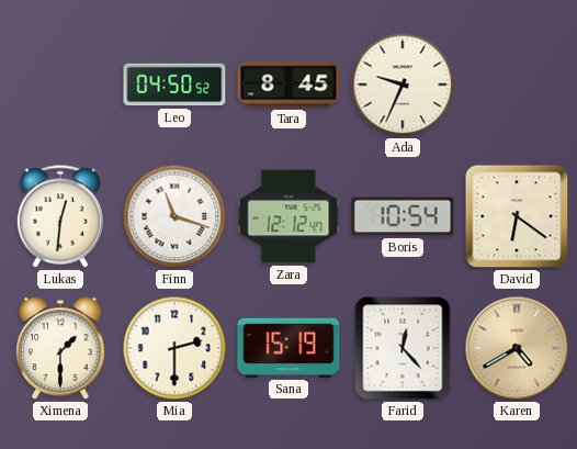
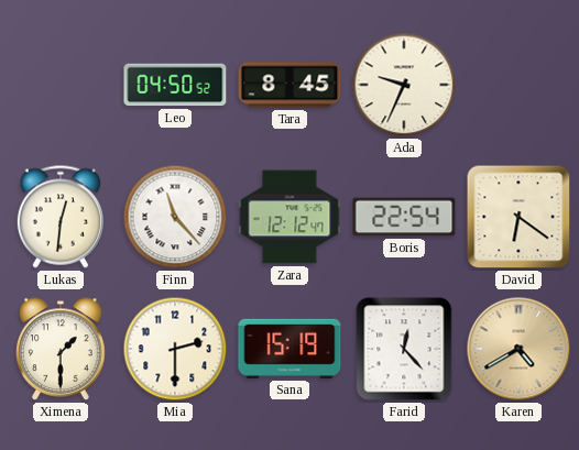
Finn: 11:18 -> 11:23 (175, 217)
Boris: 10:54 -> 22:54 (404, 217)
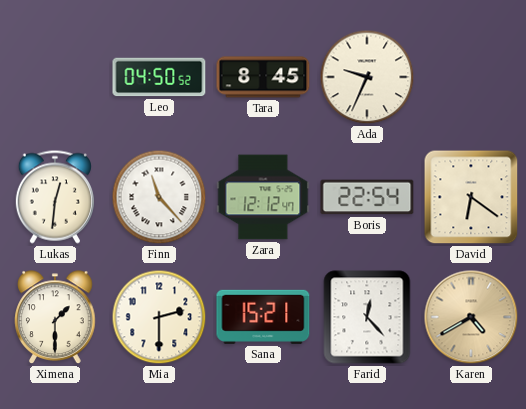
Sana: 15:19 -> 15:21 (263, 317)
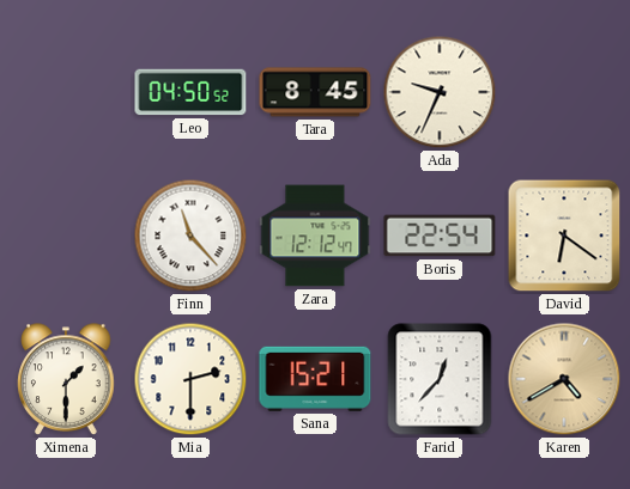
Lukas: 12:31 -> none (55, 197)
Farid: 12:23 -> 12:37 (440, 379)
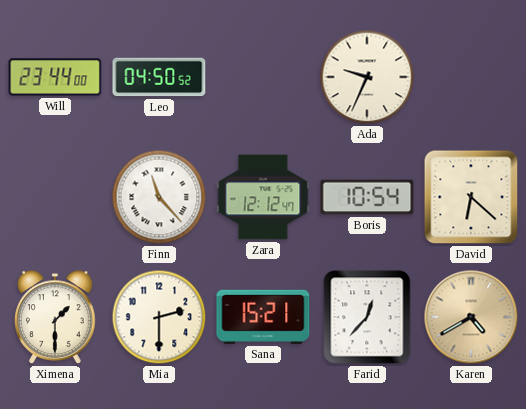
Will: none -> 23:44 (55, 77)
Tara: 8:45 -> none (315, 92)
Boris: 22:54 -> 10:54 (367, 197)
David: 6:21 -> 6:22 (471, 197)
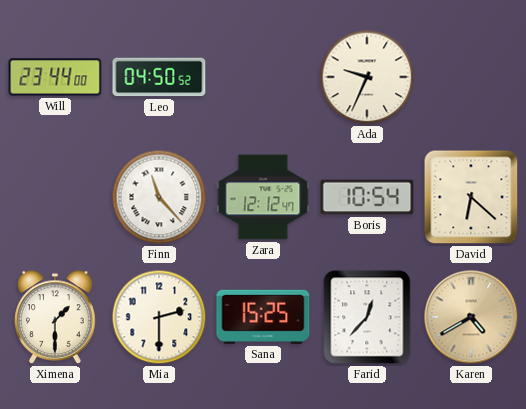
Sana: 15:21 -> 15:25 (263, 317)
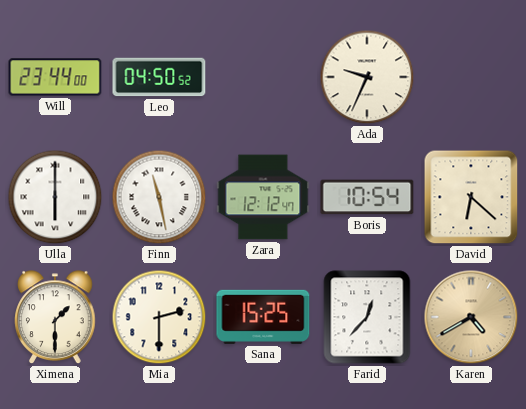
Ulla: none -> 6:00 (55, 197)
Finn: 11:23 -> 11:28 (159, 197)
